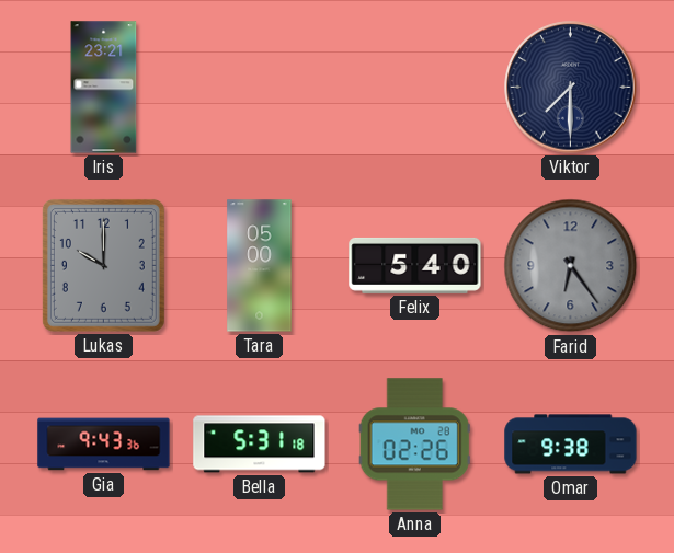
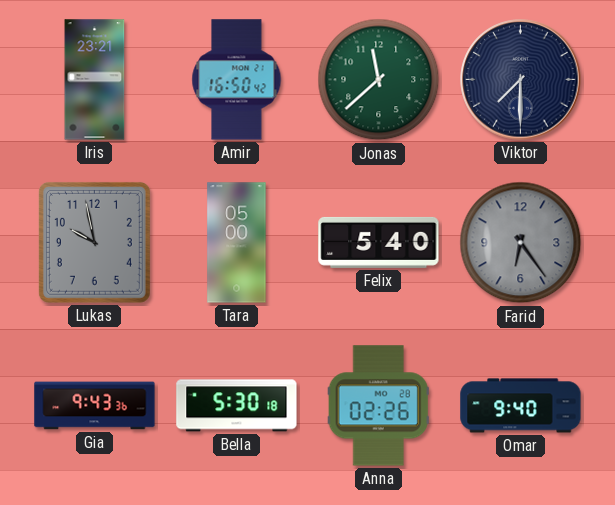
Amir: none -> 16:50 (237, 80)
Jonas: none -> 11:38 (379, 80)
Lukas: 10:00 -> 9:58 (94, 242)
Bella: 5:31 -> 5:30 (237, 406)
Omar: 9:38 -> 9:40 (521, 406)
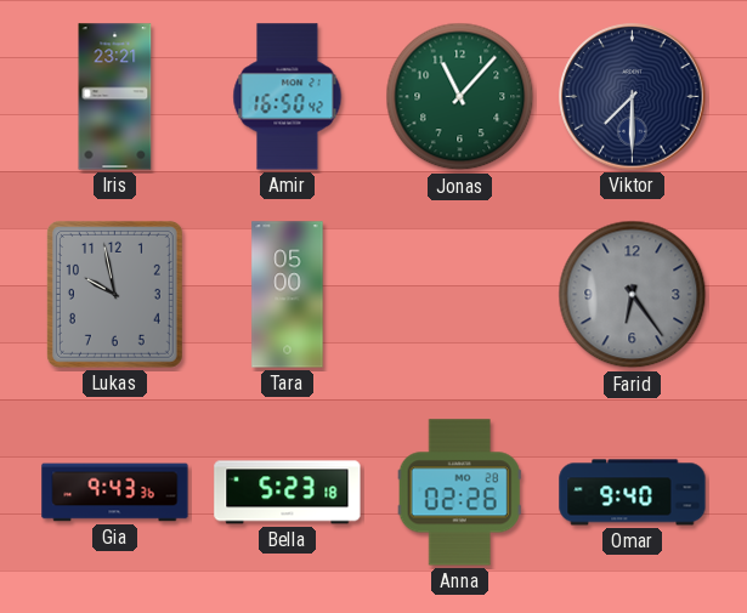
Jonas: 11:38 -> 11:07 (460, 97)
Felix: 5:40 -> none (379, 242)
Bella: 5:30 -> 5:23 (288, 493)
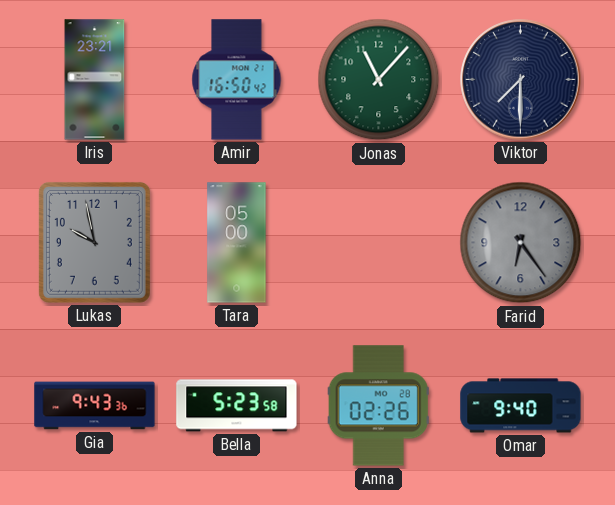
Bella: 5:23:18 -> 5:23:58 (237, 406)
